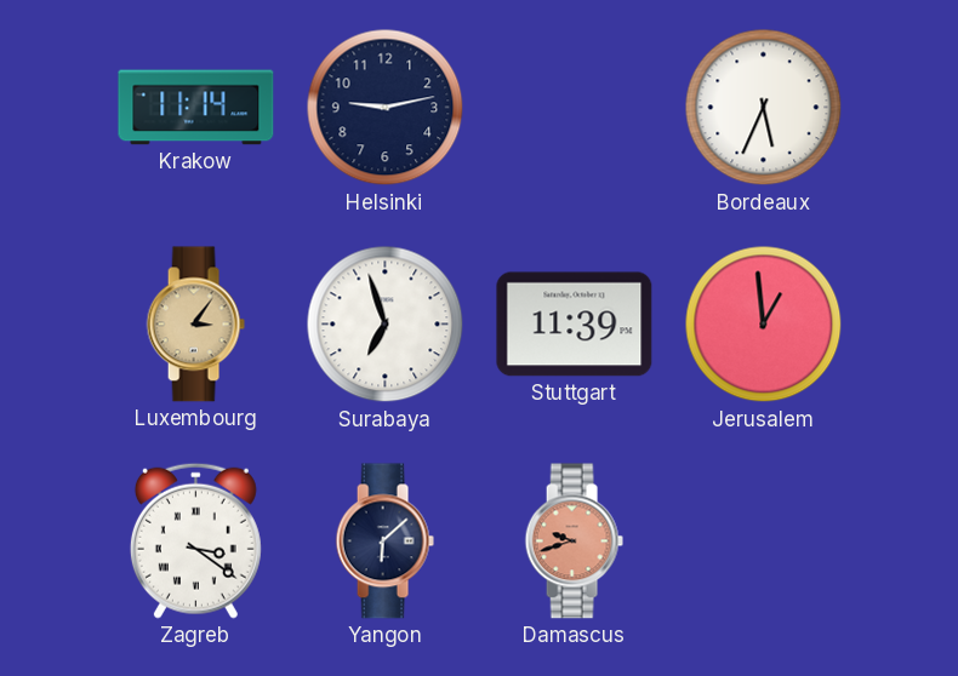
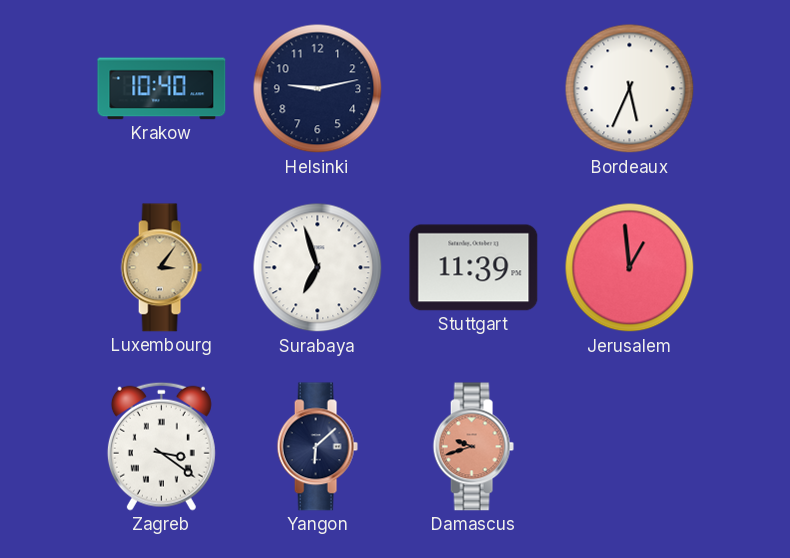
Krakow: 11:14 -> 10:40 (162, 89)
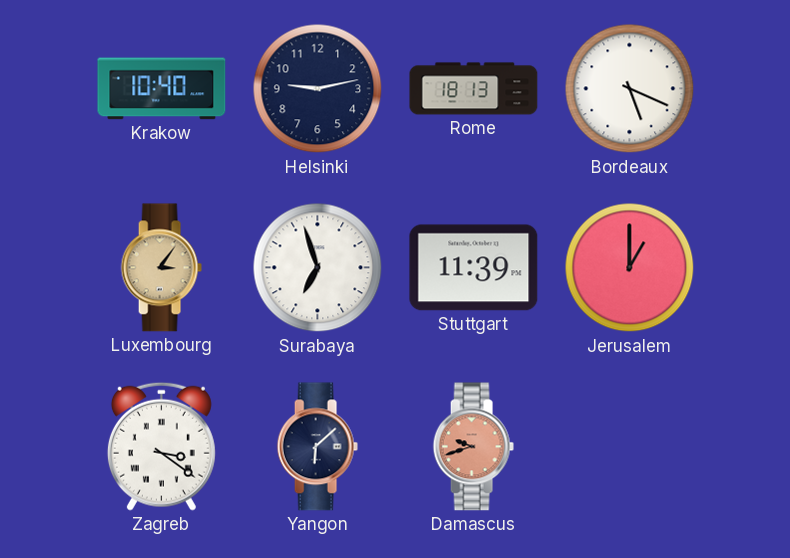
Rome: none -> 18:13 (474, 89)
Bordeaux: 5:34 -> 5:19 (630, 89)
Jerusalem: 12:59 -> 1:00 (630, 268)
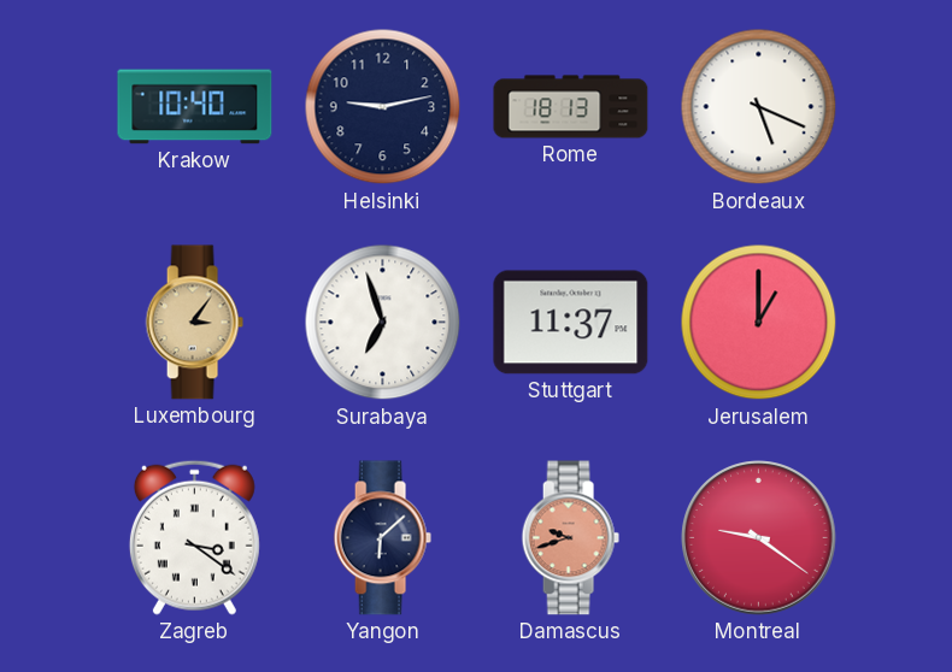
Stuttgart: 11:39 -> 11:37 (571, 323)
Montreal: none -> 9:21 (759, 538)
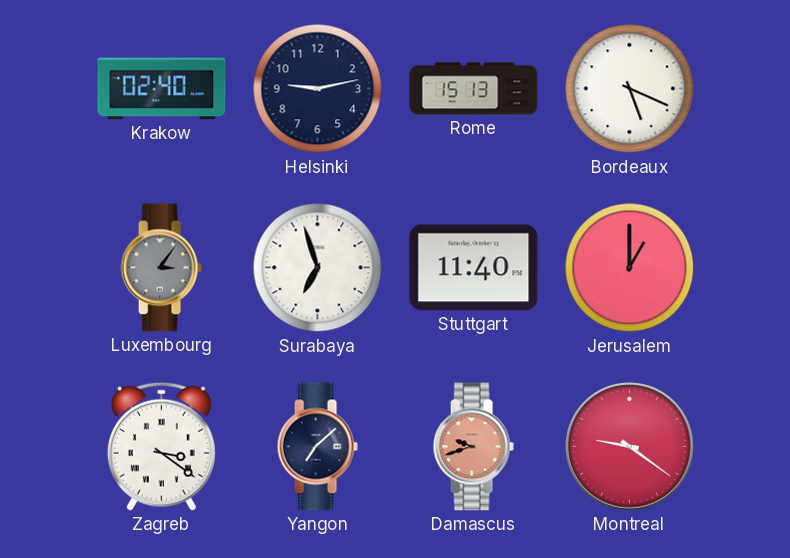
Krakow: 10:40 -> 02:40 (162, 89)
Rome: 18:13 -> 15:13 (474, 89)
Luxembourg dial: champagne -> grey (161, 268)
Stuttgart: 11:37 -> 11:40 (474, 268)
Yangon: 6:08 -> 7:08 (317, 447)
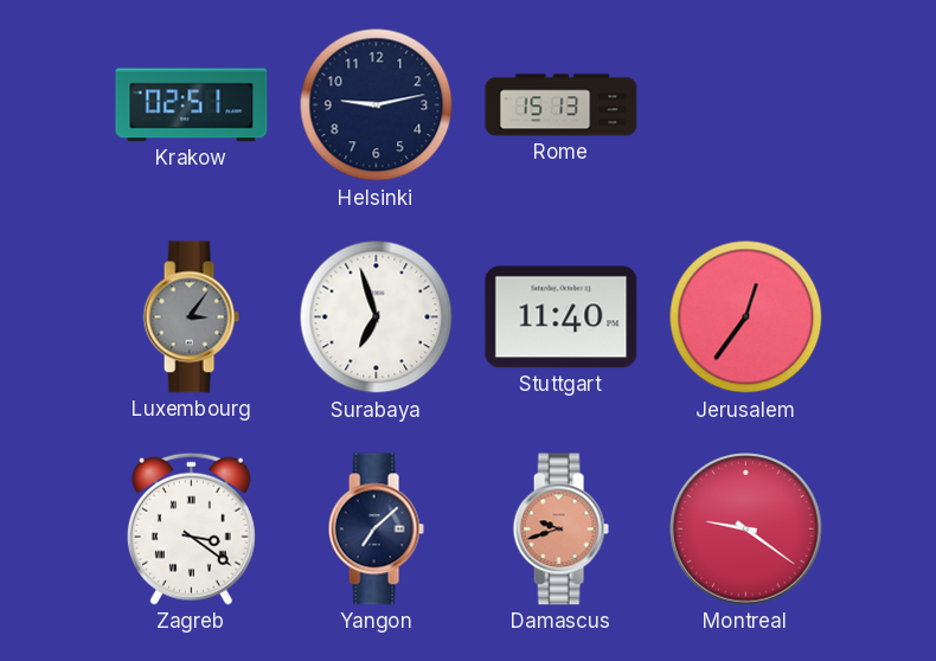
Krakow: 02:40 -> 02:51 (192, 105)
Bordeaux: 5:19 -> none (630, 89)
Jerusalem: 1:00 -> 12:36 (746, 317)
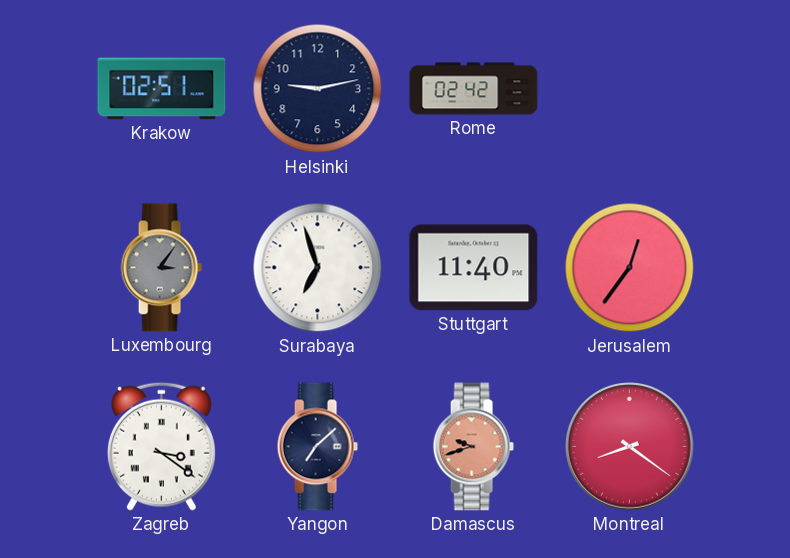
Rome: 15:13 -> 02:42 (474, 89)
Montreal: 9:21 -> 8:21 (630, 447)
